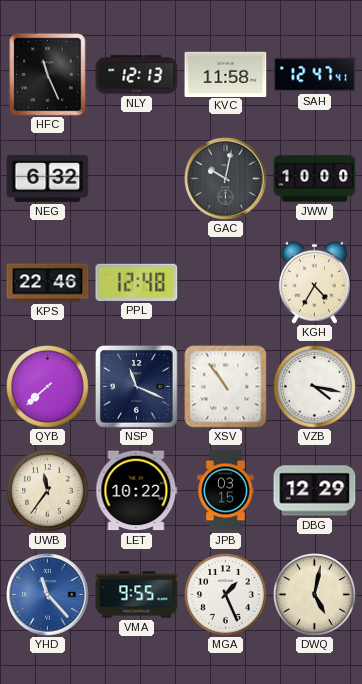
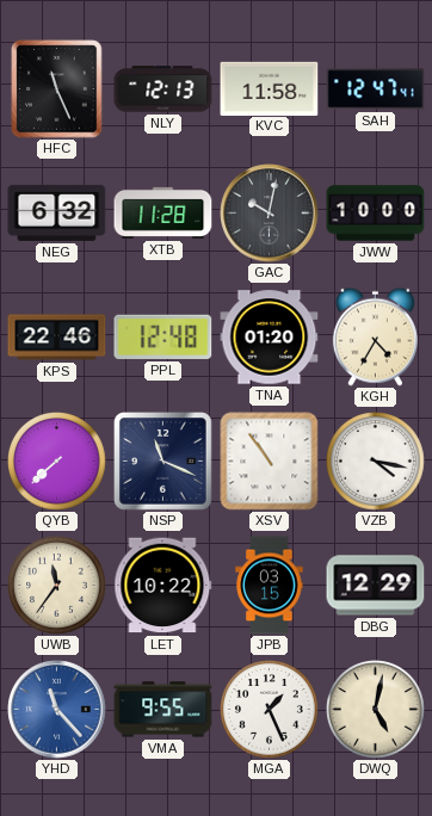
XTB: none -> 11:28 (163, 212)
TNA: none -> 01:20 (270, 338)
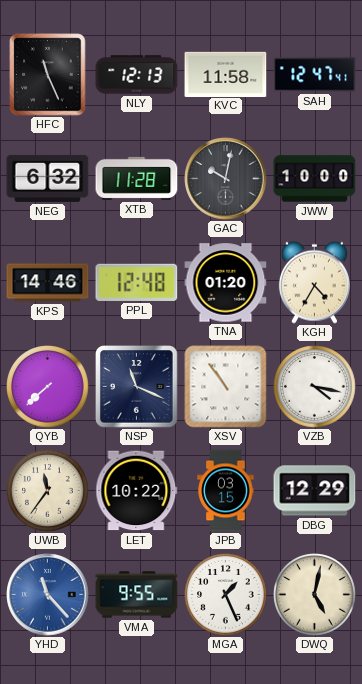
KPS: 22:46 -> 14:46 (48, 283)
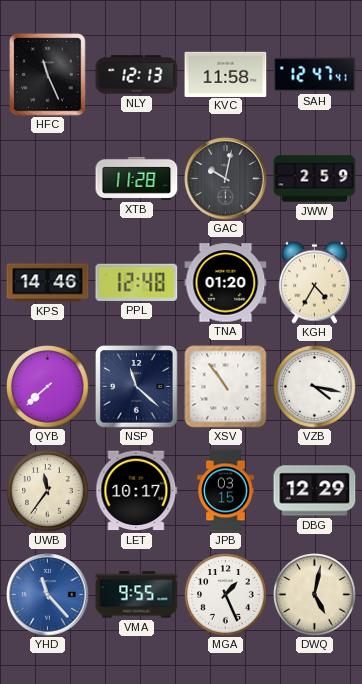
NEG: 6:32 -> none (48, 178)
JWW: 10:00 -> 2:59 (315, 179)
NSP: 11:19 -> 11:22 (137, 387)
LET: 10:22 -> 10:17 (137, 491)
